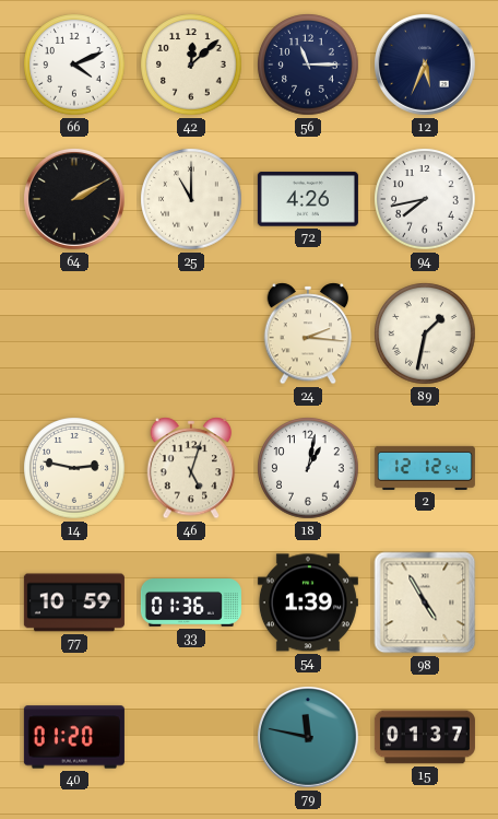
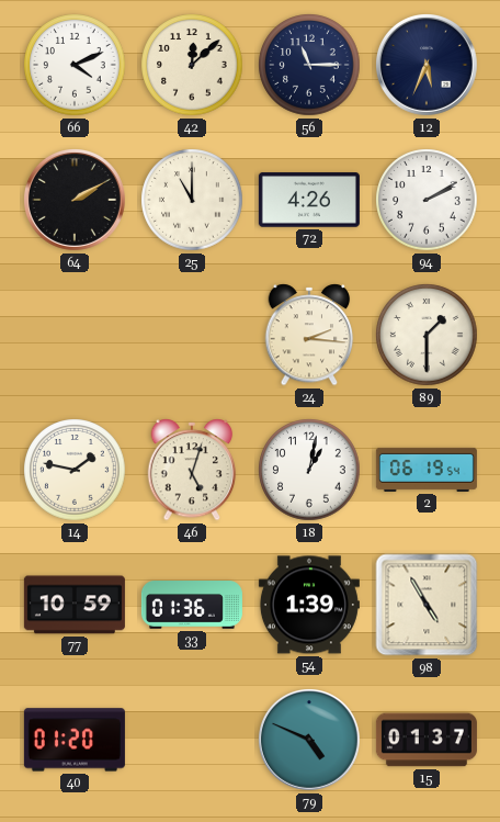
94: 7:43 -> 2:10 (427, 200)
89: 1:32 -> 1:30 (427, 335)
14: 2:47 -> 1:47 (75, 470)
2: 12:12 -> 06:19 (427, 470)
79: 11:47 -> 4:49 (310, 741)
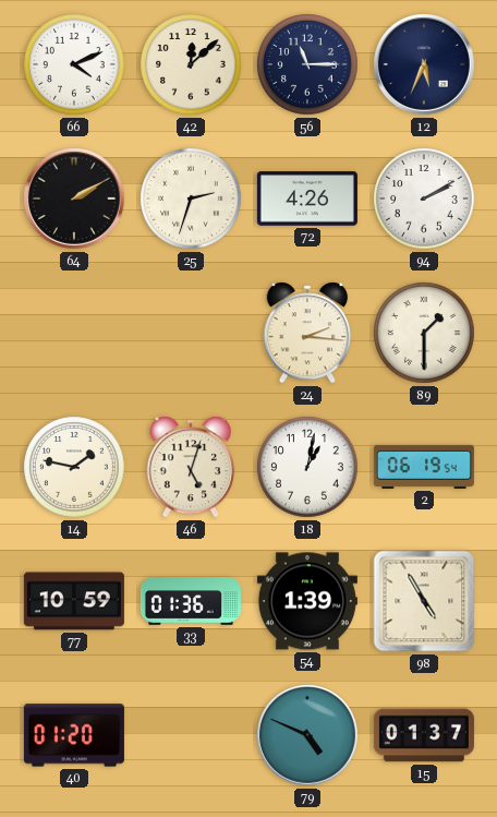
25: 11:00 -> 2:33 (191, 199)
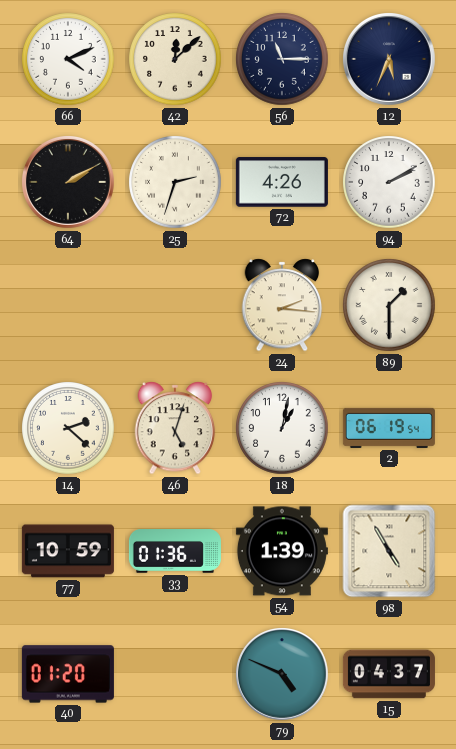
14: 1:47 -> 2:22 (68, 428)
15: 01:37 -> 04:37 (389, 674)
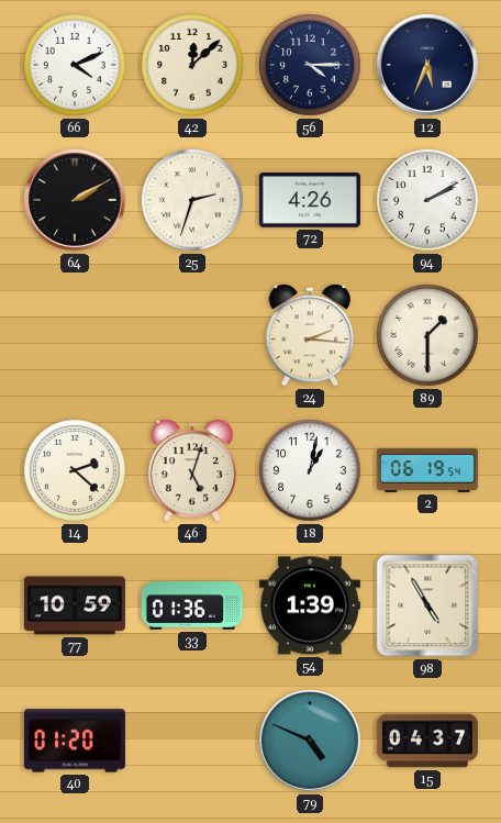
56: 11:15 -> 4:15 (310, 65)
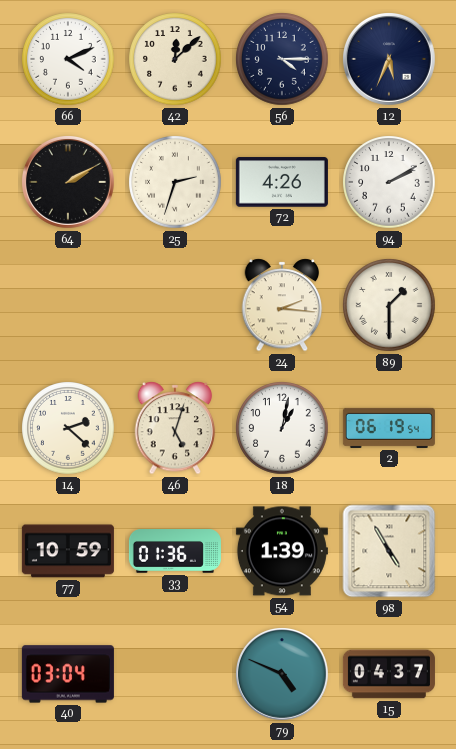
40: 01:20 -> 03:04 (68, 674)
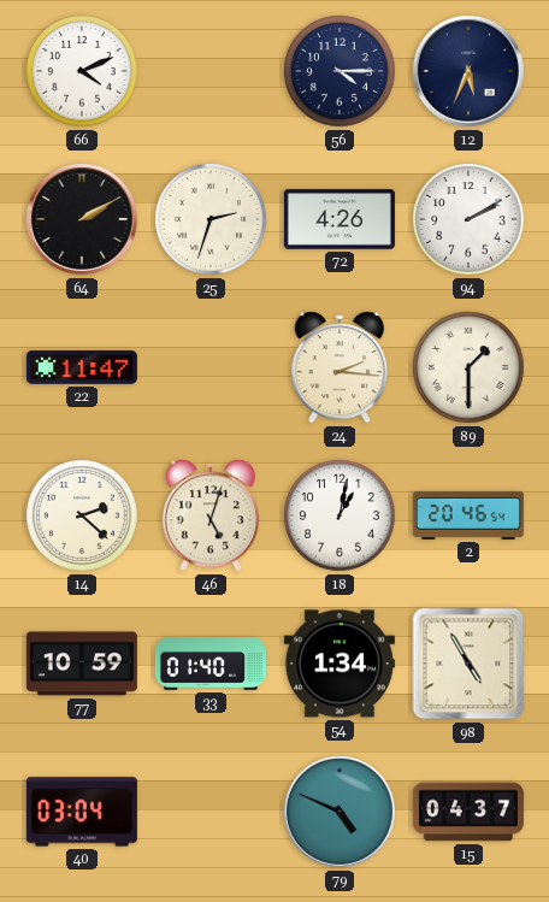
42: 12:08 -> none (175, 59)
22: none -> 11:47 (82, 367)
2: 06:19 -> 20:46 (468, 515)
33: 01:36 -> 01:40 (211, 664)
54: 1:39 -> 1:34 (340, 664)
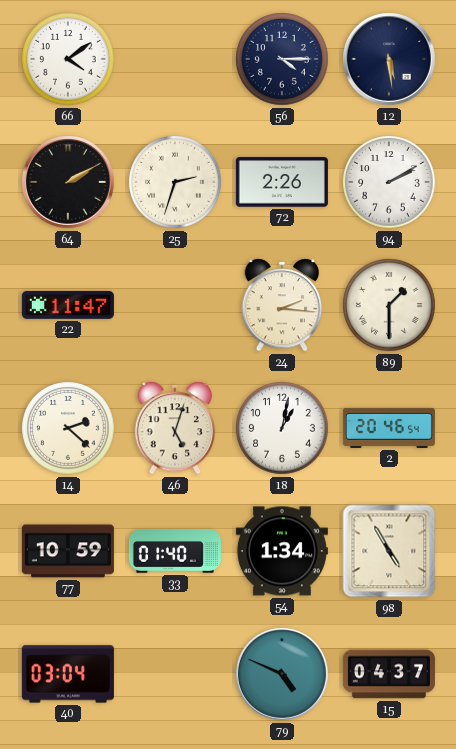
66: 4:11 -> 4:09 (68, 59)
12: 5:34 -> 5:29 (390, 60)
72: 4:26 -> 2:26 (282, 182)
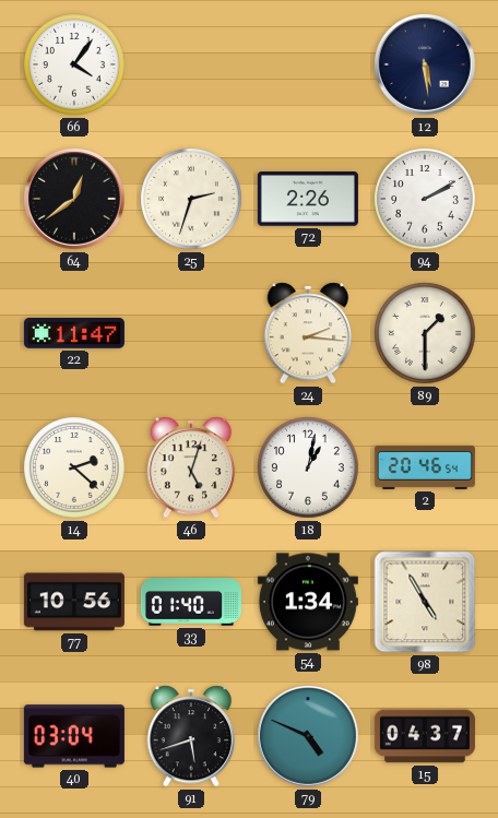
66: 4:09 -> 4:06 (74, 64)
56: 4:15 -> none (282, 59)
64: 2:10 -> 12:39 (75, 200)
77: 10:59 -> 10:56 (74, 602)
91: none -> 5:42 (191, 736)
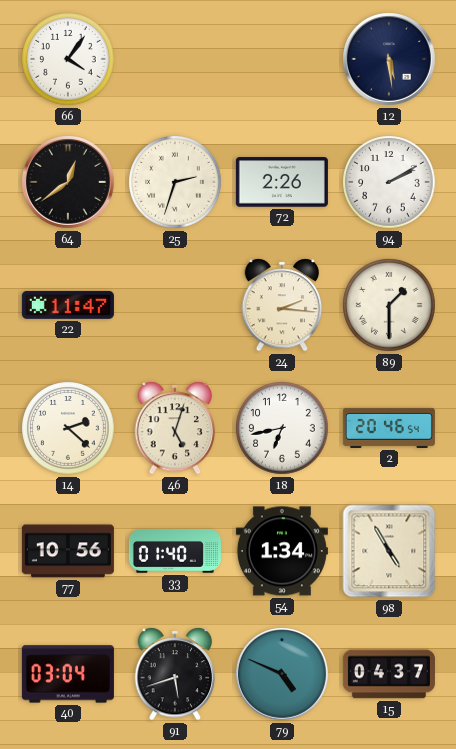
18: 1:02 -> 6:43 (282, 428)
